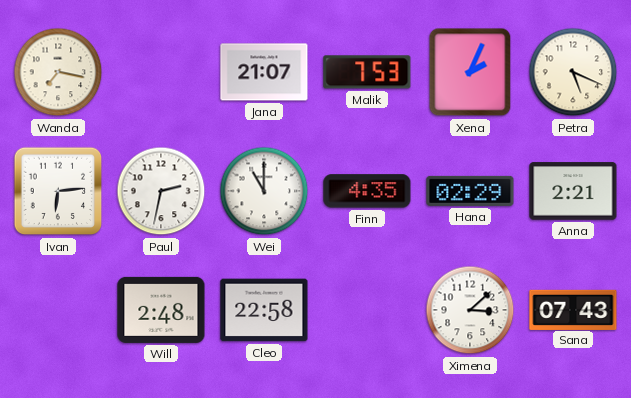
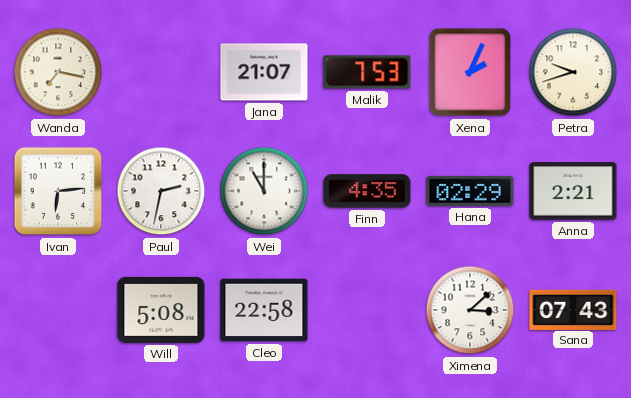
Petra: 5:19 -> 9:42 (573, 72)
Will: 2:48 -> 5:08 (161, 310)
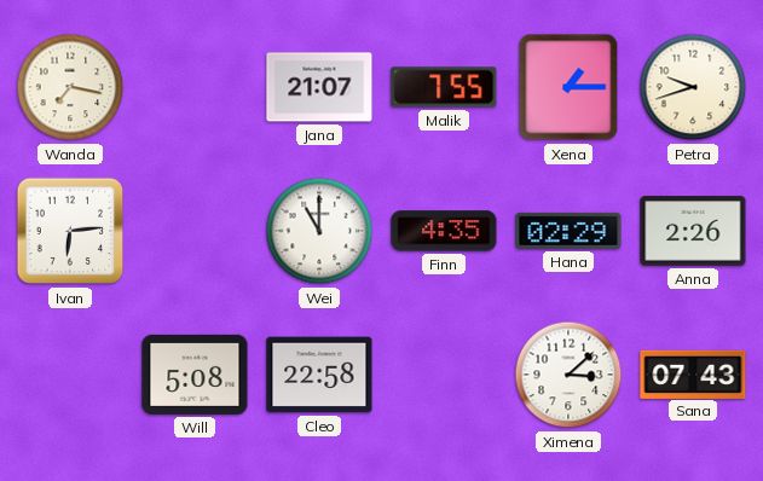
Malik: 7:53 -> 7:55 (444, 87)
Xena: 2:04 -> 1:15 (568, 87)
Paul: 2:32 -> none (161, 191)
Anna: 2:21 -> 2:26 (693, 231)
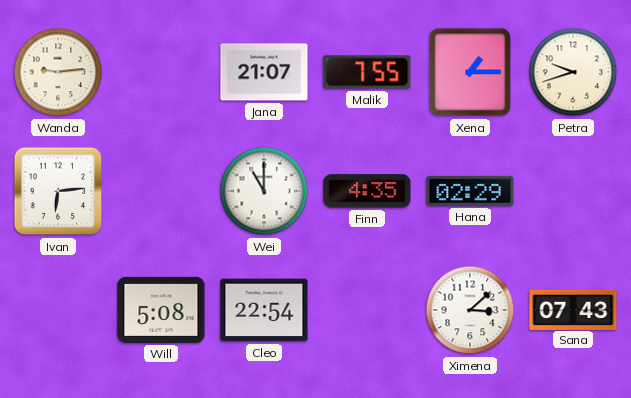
Wanda: 7:17 -> 9:14 (58, 72)
Anna: 2:26 -> none (693, 231)
Cleo: 22:58 -> 22:54 (264, 310)
